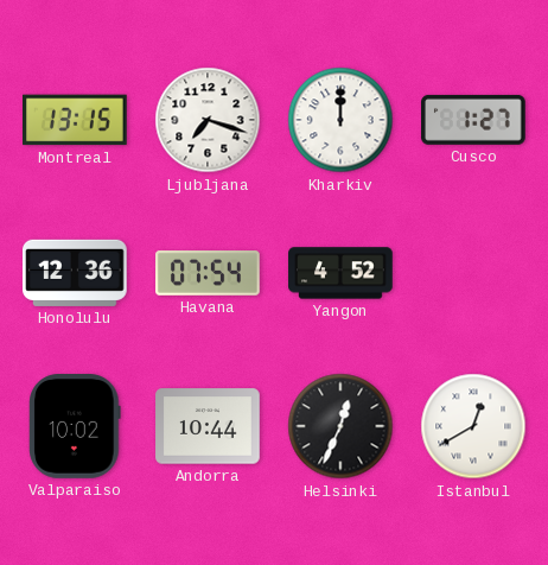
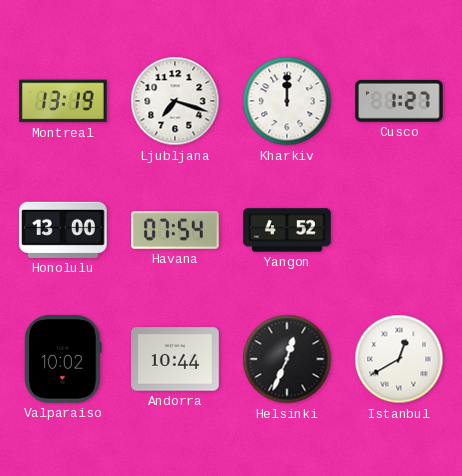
Montreal: 13:15 -> 13:19 (64, 101)
Honolulu: 12:36 -> 13:00 (64, 230)
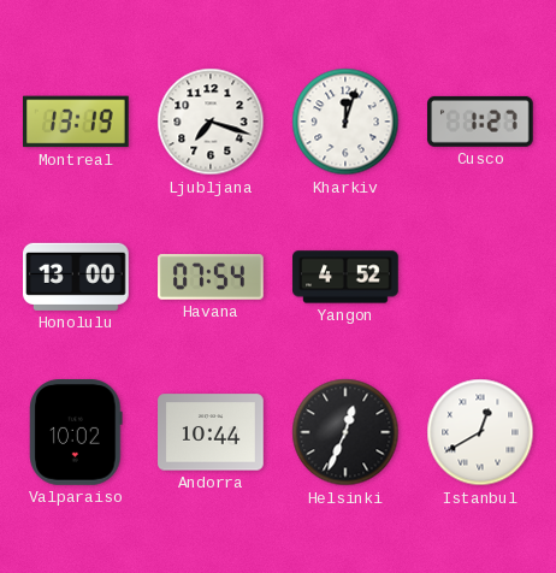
Kharkiv: 12:00 -> 12:03 (345, 122)
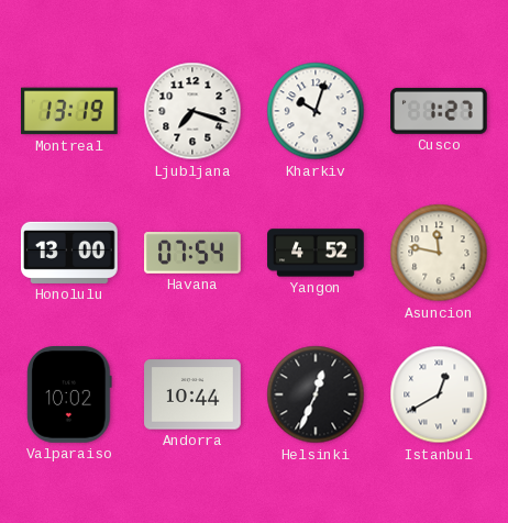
Kharkiv: 12:03 -> 10:03 (316, 111)
Asuncion: none -> 11:47 (439, 253)
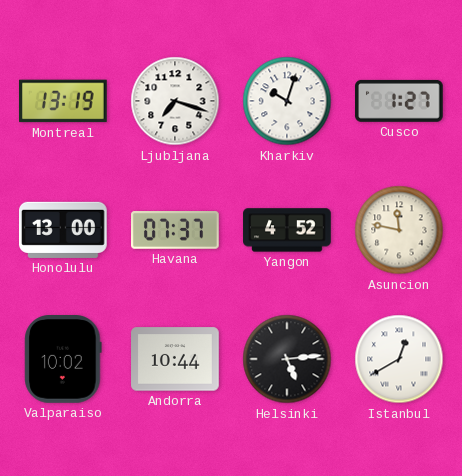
Havana: 07:54 -> 07:37 (176, 231)
Helsinki: 12:34 -> 5:14 (287, 359)
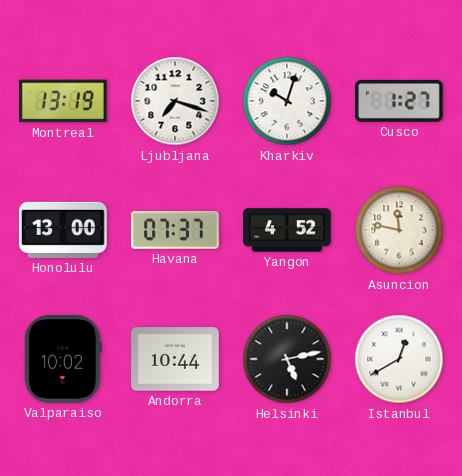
Helsinki: 5:14 -> 5:13 (287, 359)
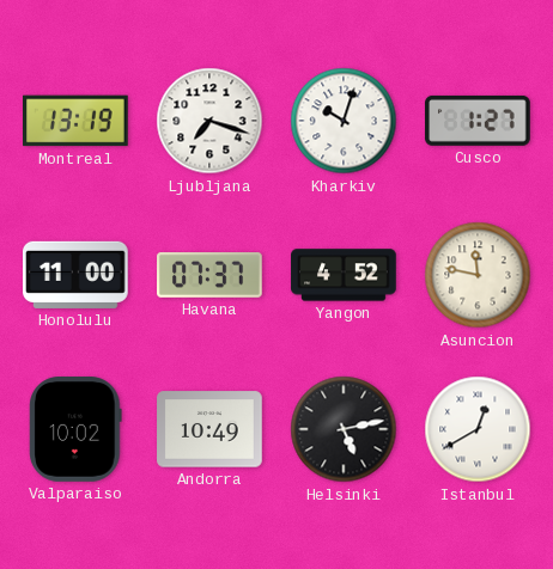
Honolulu: 13:00 -> 11:00 (77, 275)
Andorra: 10:44 -> 10:49 (209, 429)
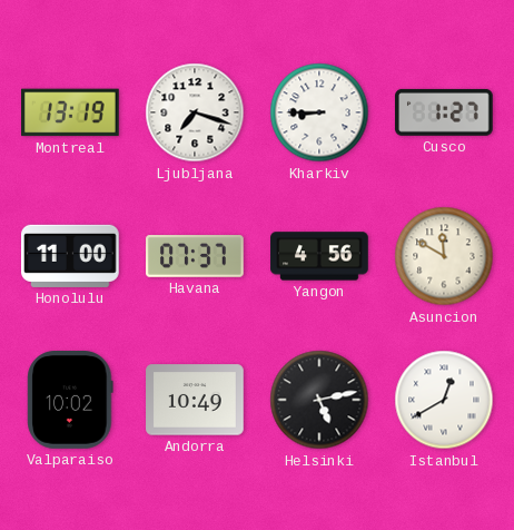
Kharkiv: 10:03 -> 8:45 (319, 112)
Yangon: 4:52 -> 4:56 (319, 256)
Asuncion: 11:47 -> 11:50 (444, 256)
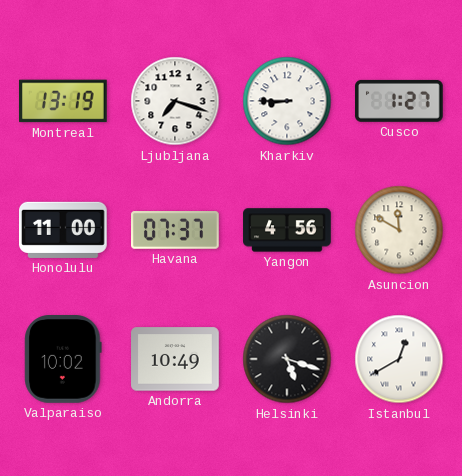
Helsinki: 5:13 -> 5:18 (287, 359)
